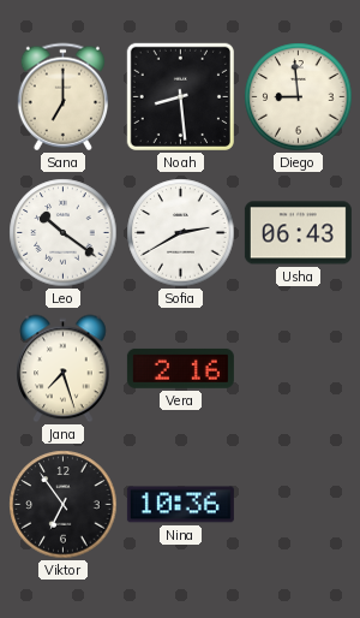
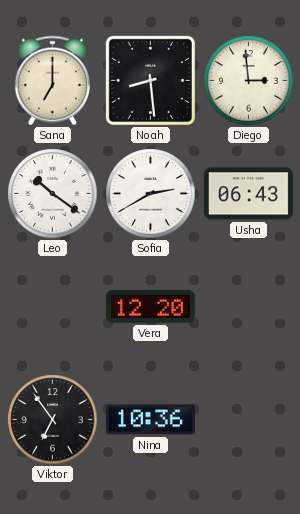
Diego: 8:59 -> 2:59 (249, 81)
Jana: 7:27 -> none (64, 369)
Vera: 2:16 -> 12:20 (150, 306)
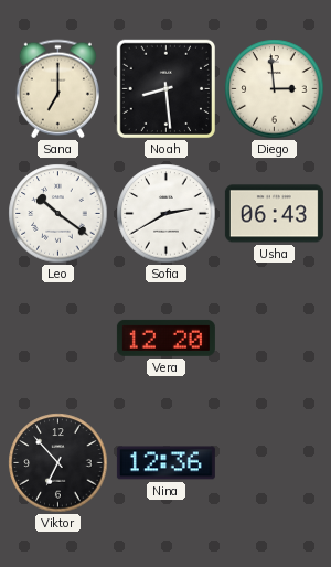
Viktor: 6:54 -> 6:53 (58, 463)
Nina: 10:36 -> 12:36 (165, 463)
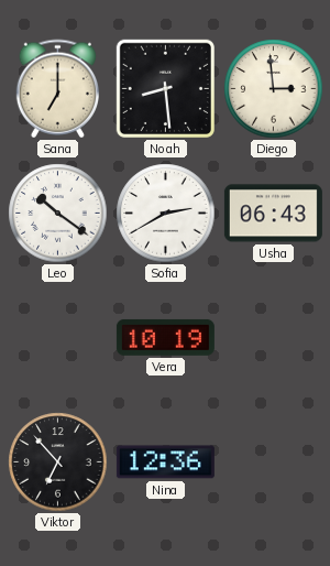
Vera: 12:20 -> 10:19 (165, 337)
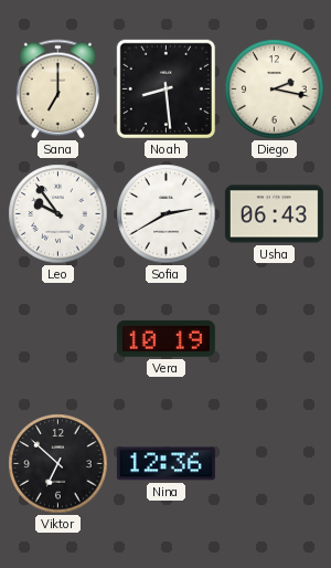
Diego: 2:59 -> 2:17 (275, 90)
Leo: 10:21 -> 9:54 (58, 214)
Viktor: 6:53 -> 6:52 (58, 464)
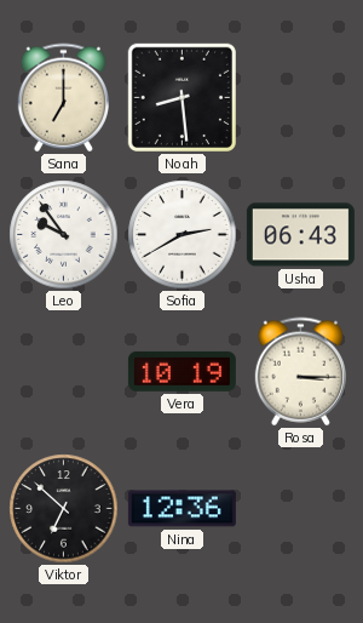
Diego: 2:17 -> none (275, 90)
Rosa: none -> 3:15 (300, 372)
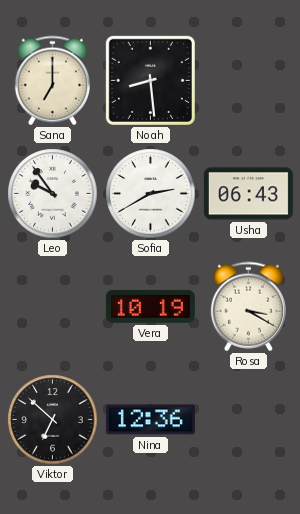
Rosa: 3:15 -> 3:20 (248, 307)
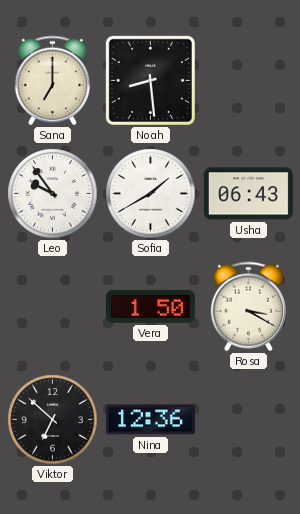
Sofia: 2:40 -> 1:40 (151, 194)
Vera: 10:19 -> 1:50 (150, 306)
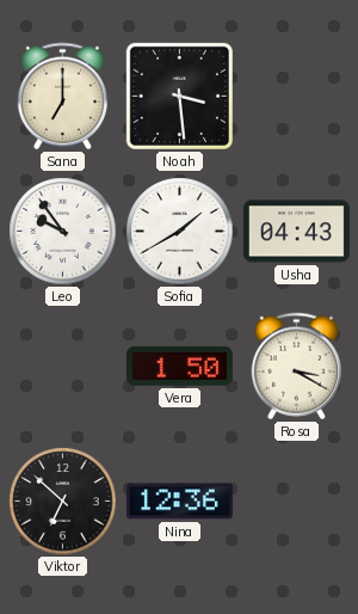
Noah: 8:29 -> 3:29 (179, 96)
Usha: 06:43 -> 04:43 (296, 232)
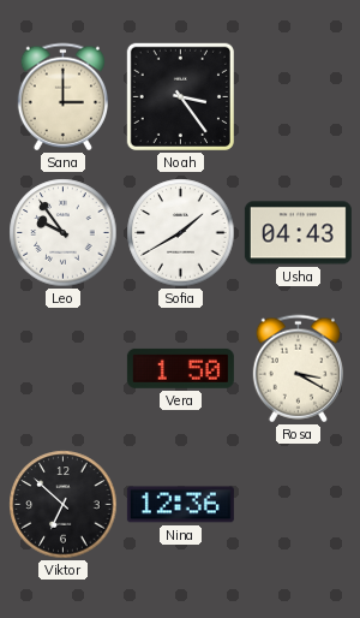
Sana: 7:00 -> 3:00 (62, 97)
Noah: 3:29 -> 3:24 (180, 96)
